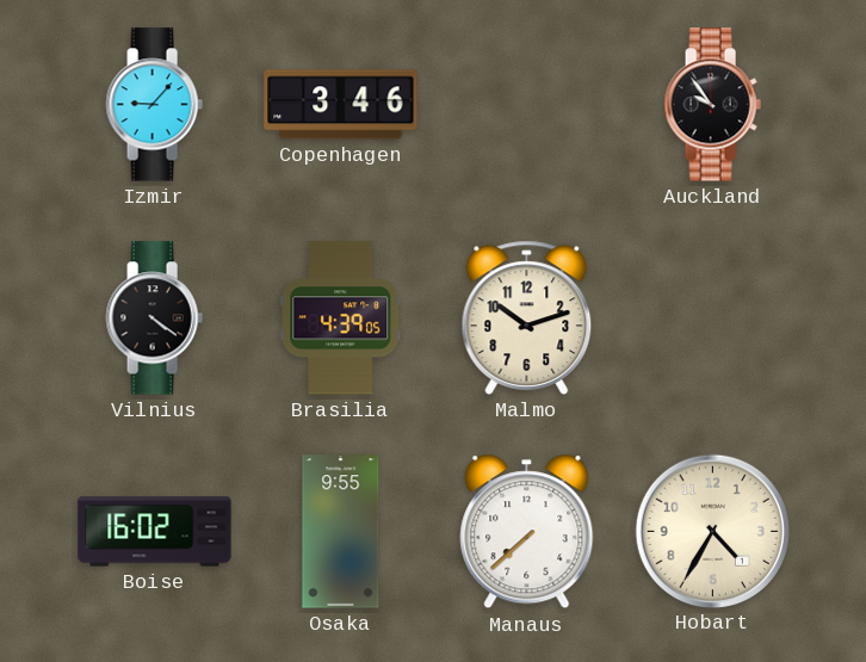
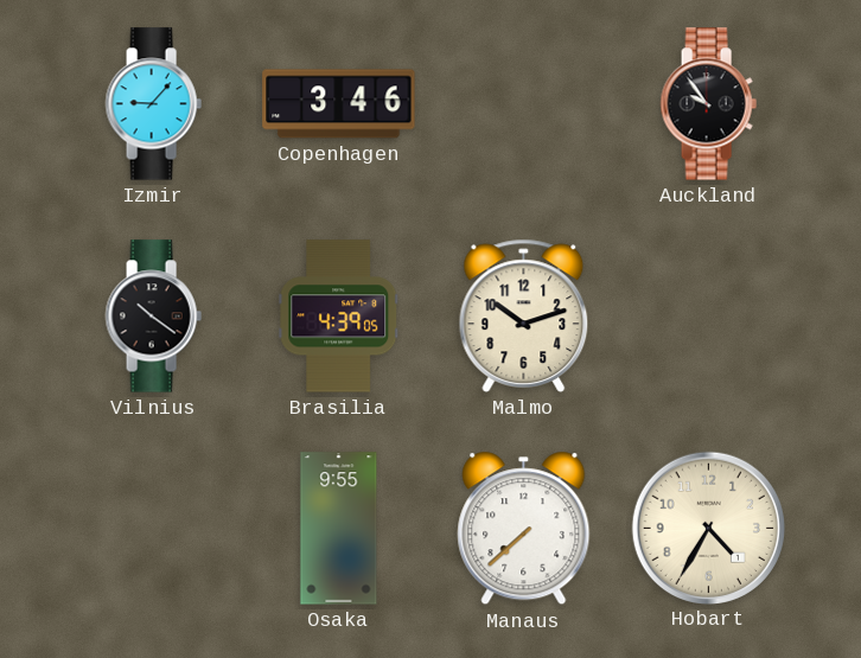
Vilnius: 4:21 -> 10:21 (153, 317)
Boise: 16:02 -> none (155, 532)
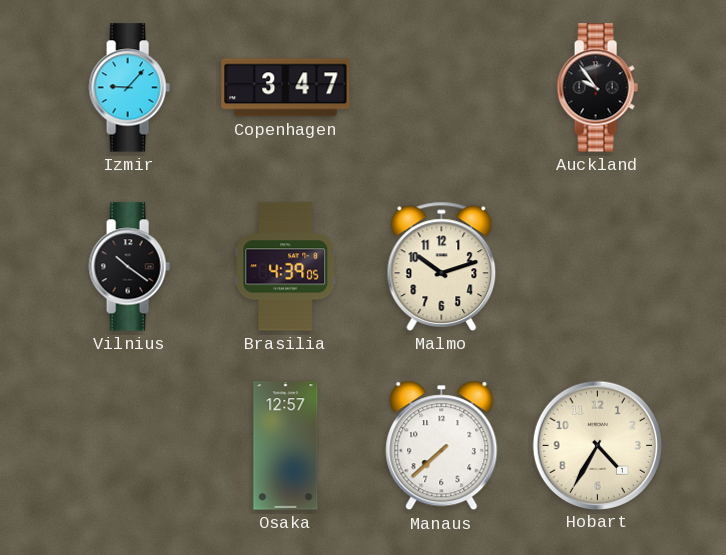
Copenhagen: 3:46 -> 3:47 (286, 88)
Osaka: 9:55 -> 12:57 (286, 446)
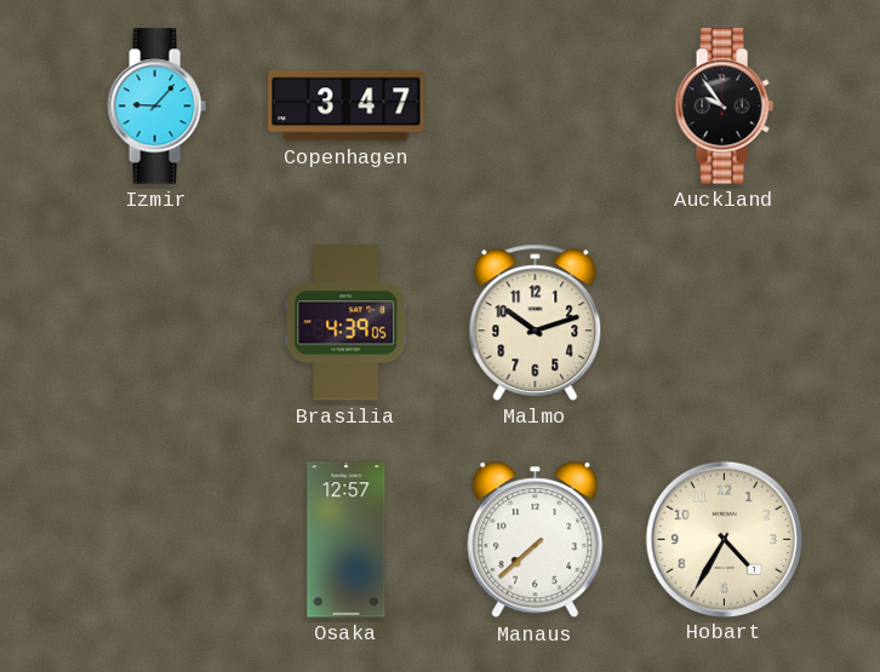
Vilnius: 10:21 -> none (129, 267)
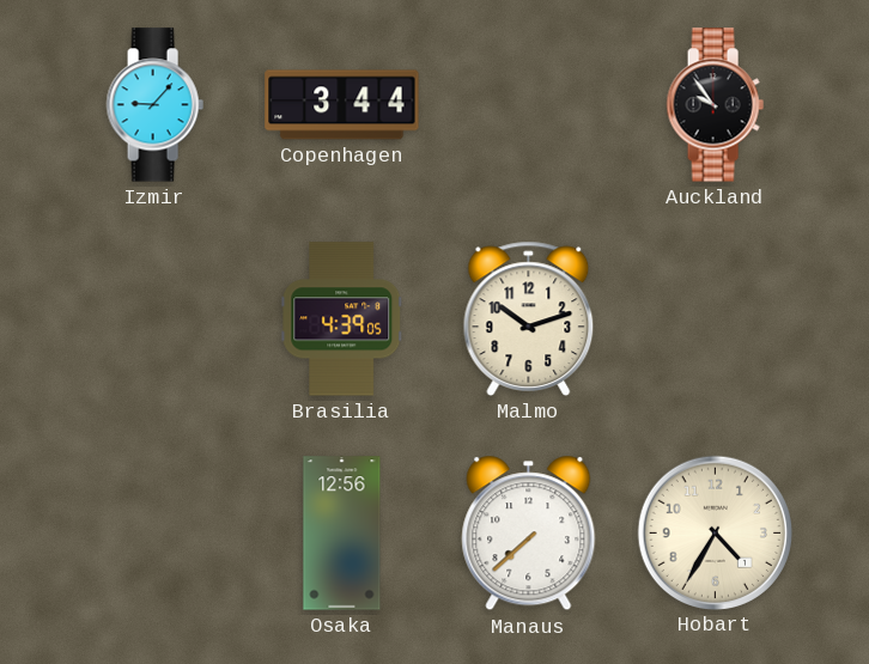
Copenhagen: 3:47 -> 3:44 (342, 105)
Osaka: 12:57 -> 12:56 (342, 534)
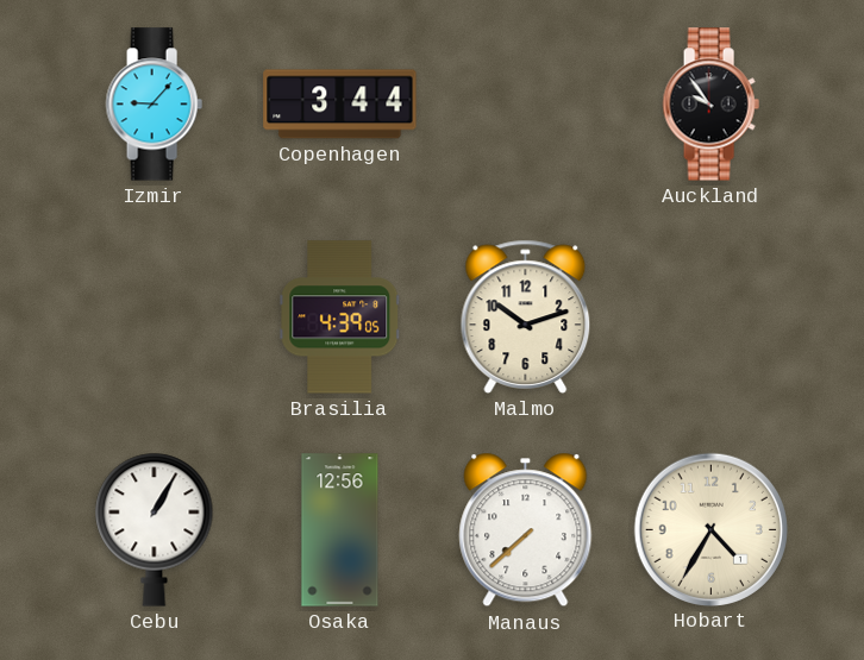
Cebu: none -> 1:05 (155, 529)
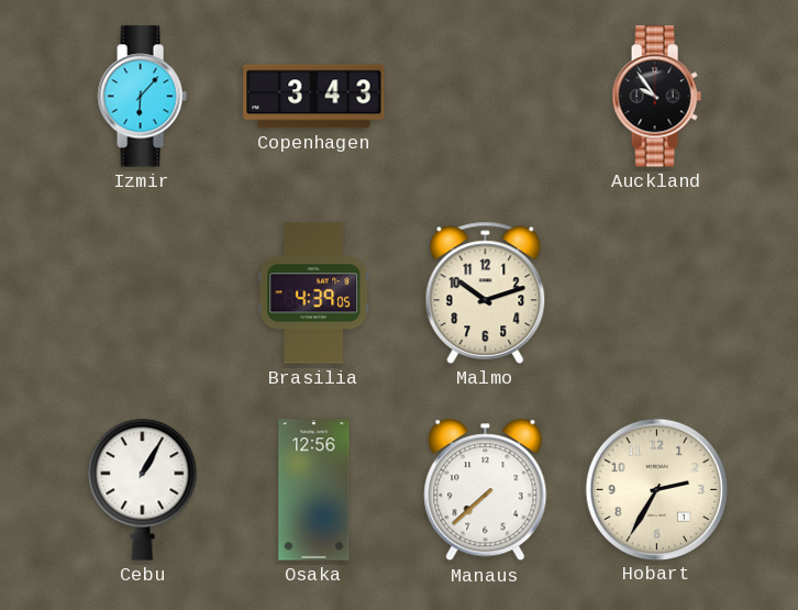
Izmir: 9:07 -> 6:07 (142, 97)
Copenhagen: 3:44 -> 3:43 (314, 97)
Hobart: 4:35 -> 2:35 (656, 489)
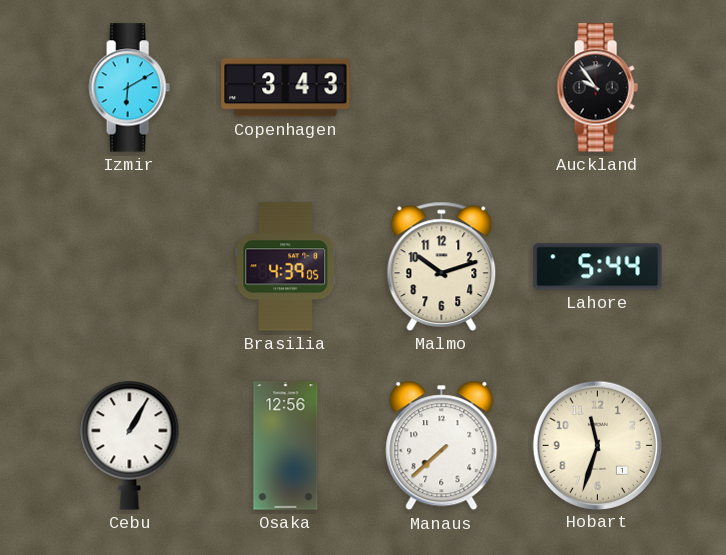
Izmir: 6:07 -> 6:10 (129, 88)
Lahore: none -> 5:44 (598, 267)
Hobart: 2:35 -> 11:33 (597, 445)
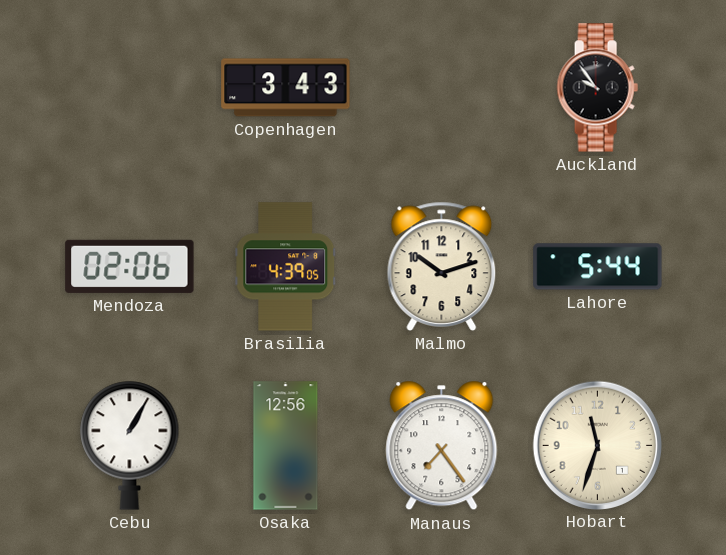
Izmir: 6:10 -> none (129, 88)
Mendoza: none -> 02:06 (130, 266)
Manaus: 7:38 -> 7:24 (442, 446)
